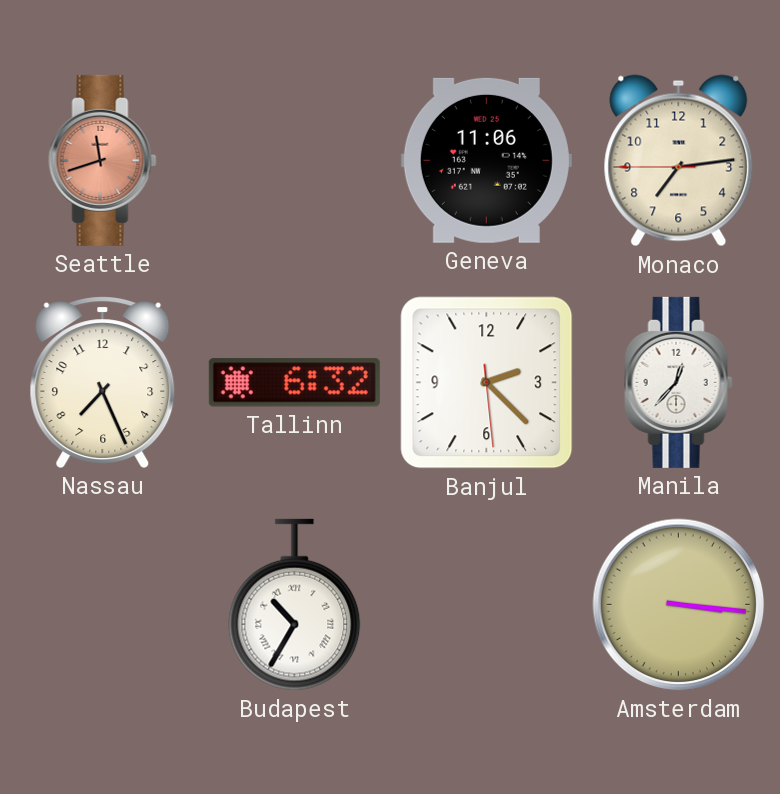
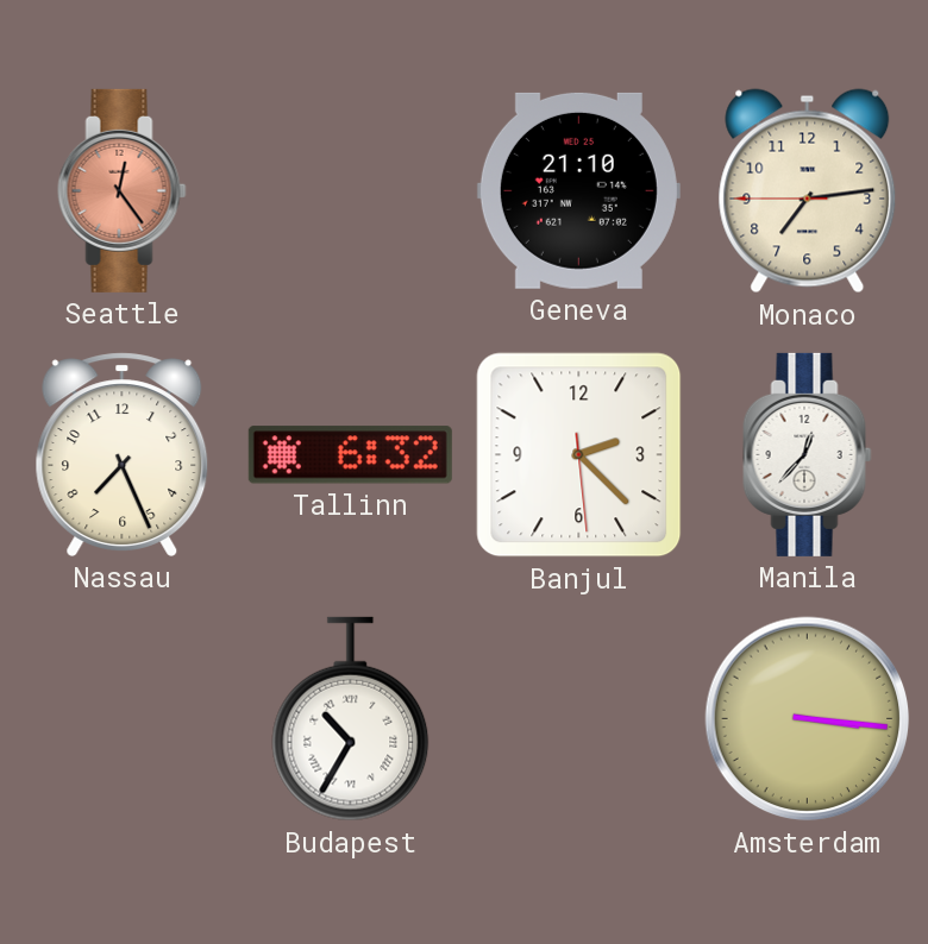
Seattle: 11:42 -> 12:24 (123, 190)
Geneva: 11:06 -> 21:10 (578, 190)
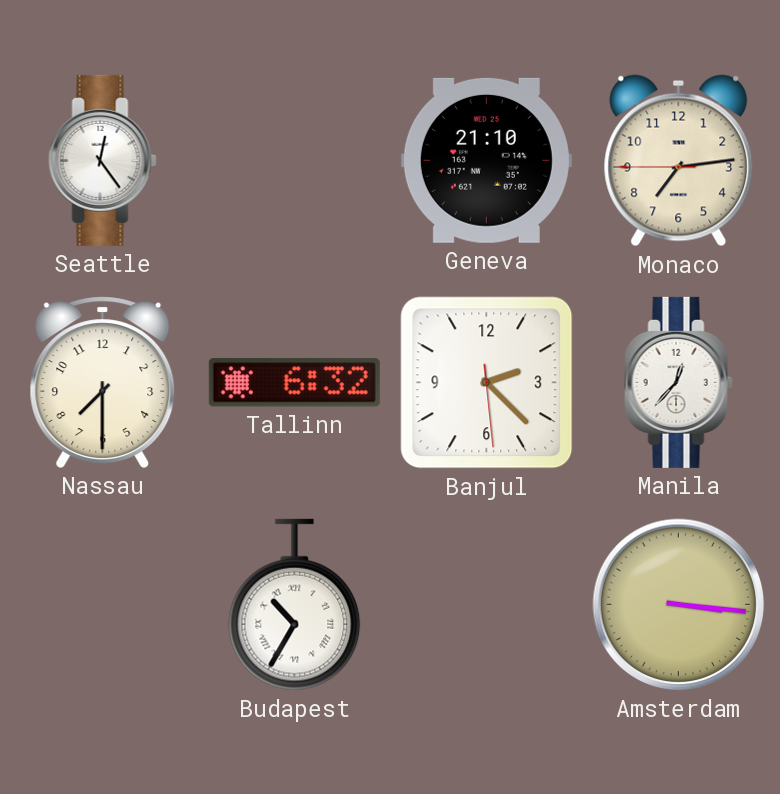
Seattle dial: salmon -> white (103, 160)
Nassau: 7:26 -> 7:30 (103, 382)
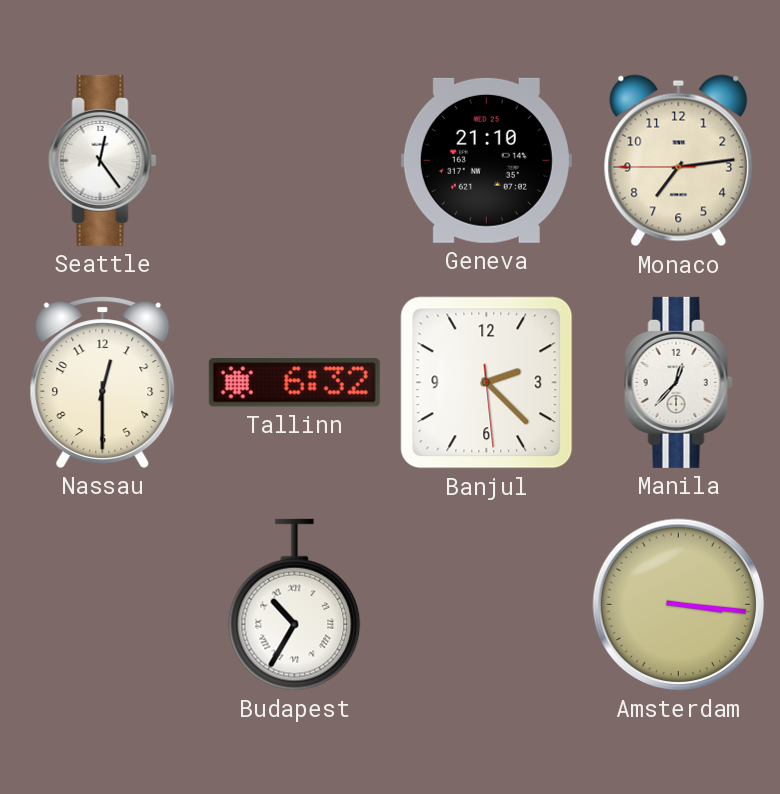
Nassau: 7:30 -> 12:30 (103, 382)
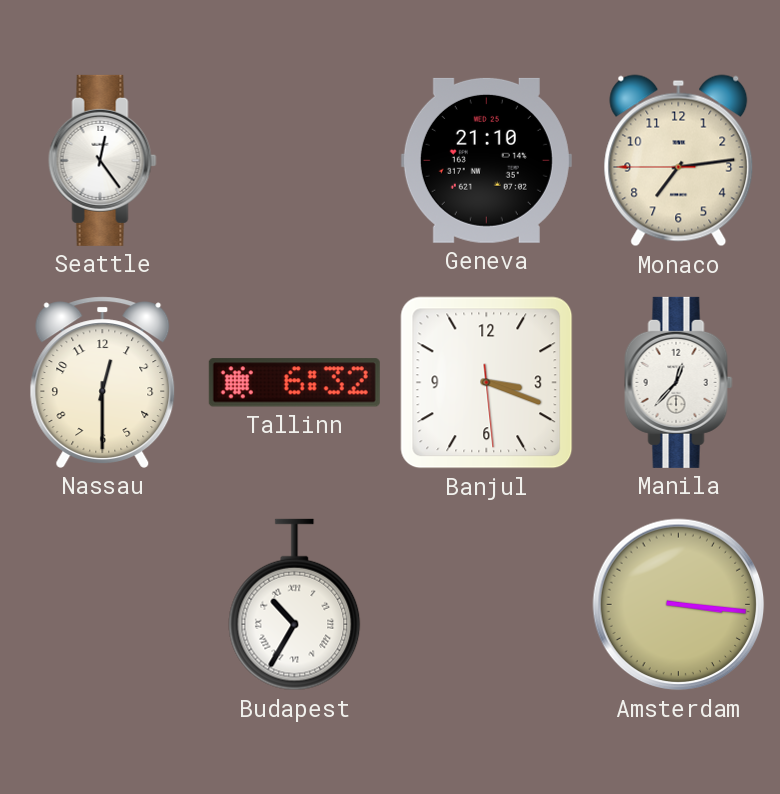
Banjul: 2:22 -> 3:18 (487, 383)
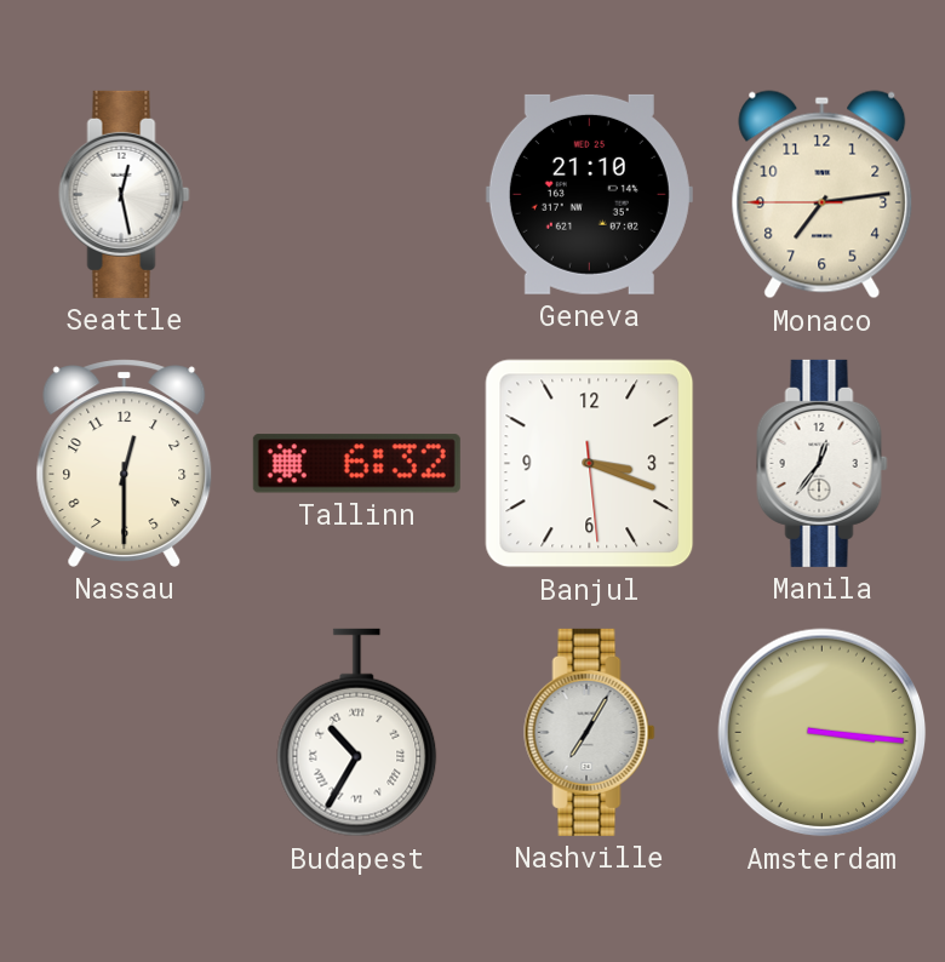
Seattle: 12:24 -> 12:28 (125, 194)
Manila: 12:37 -> 12:36 (823, 463)
Nashville: none -> 7:05 (590, 732)
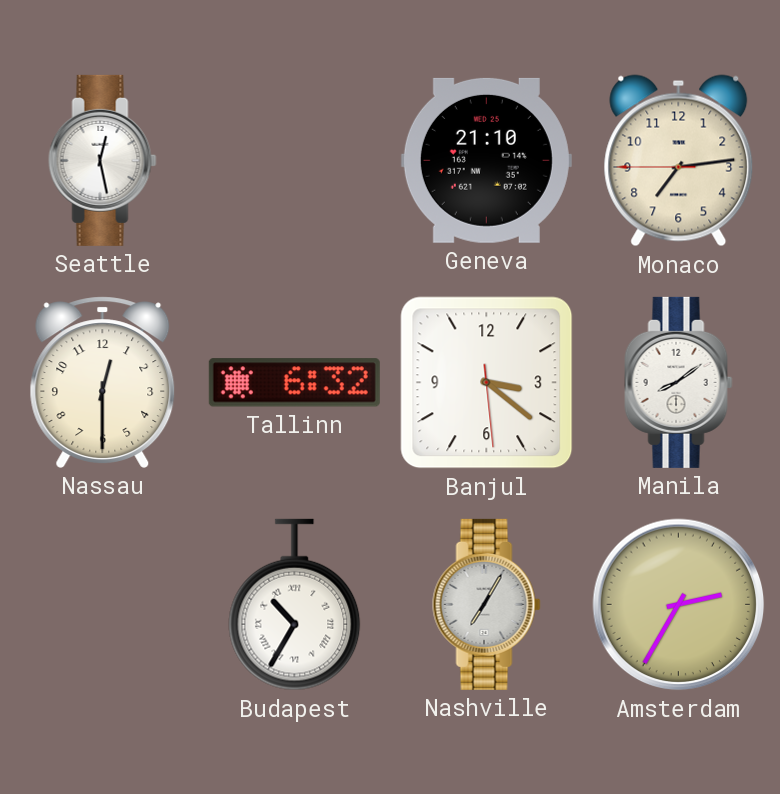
Banjul: 3:18 -> 3:21 (487, 383)
Manila: 12:36 -> 8:09 (679, 382)
Amsterdam: 3:16 -> 2:35 (679, 605)
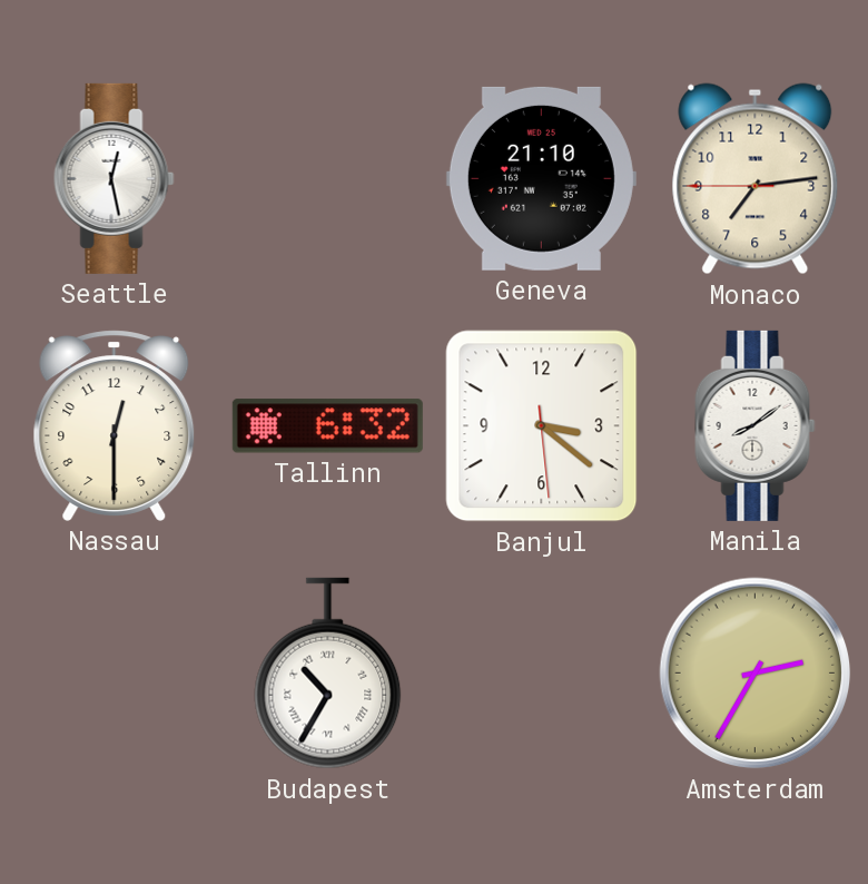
Nashville: 7:05 -> none (487, 604)
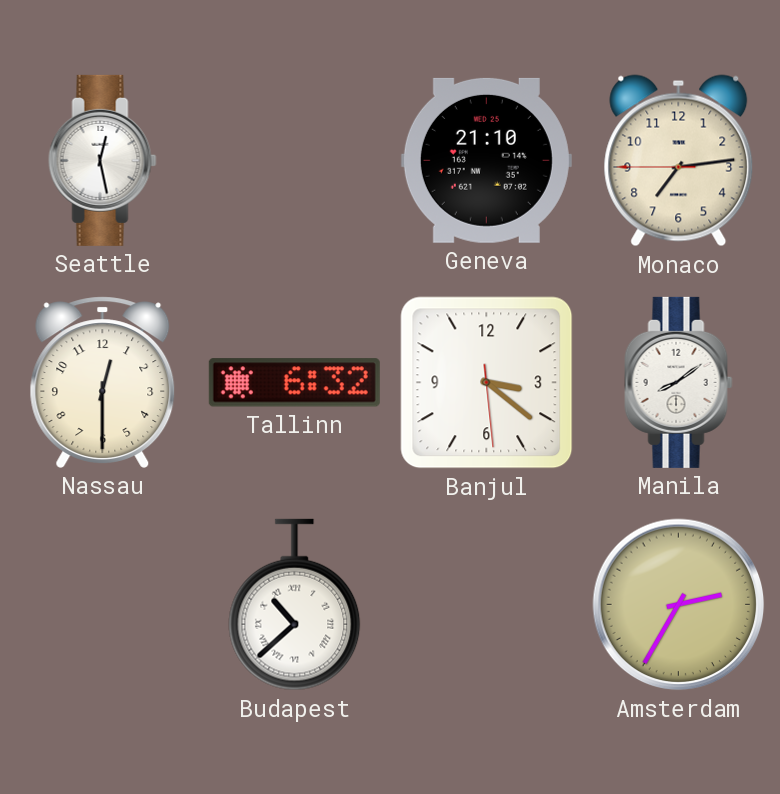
Budapest: 10:35 -> 10:38 (295, 605)
